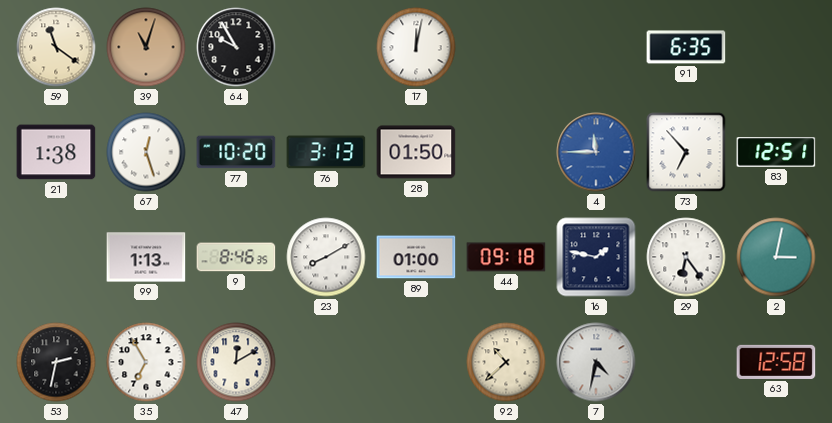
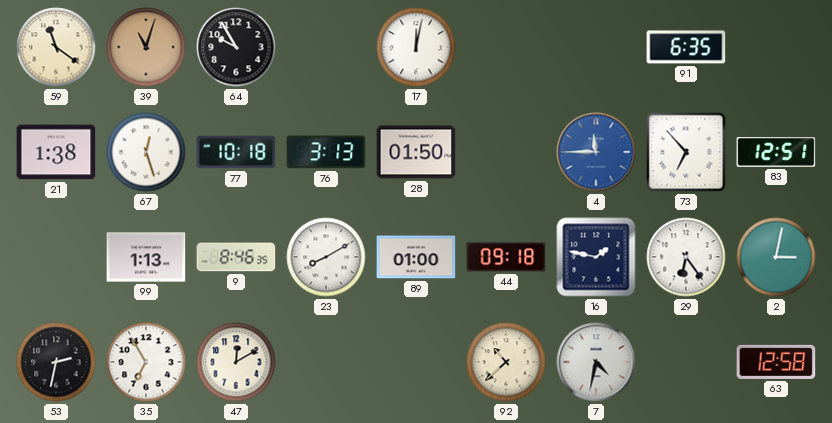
77: 10:20 -> 10:18 (236, 152)
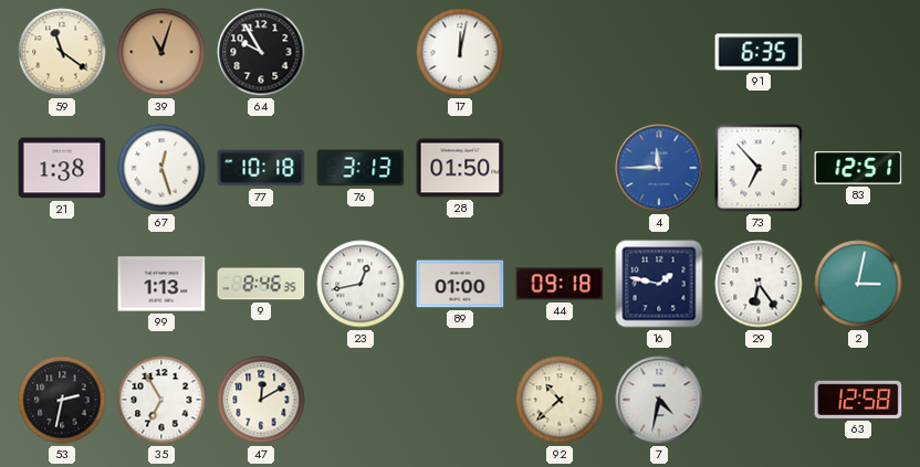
23: 8:10 -> 12:43 (360, 284)
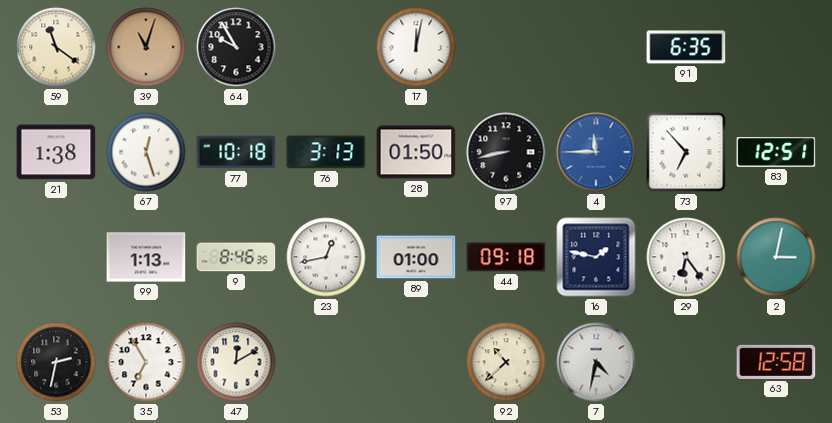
97: none -> 8:43 (506, 152)
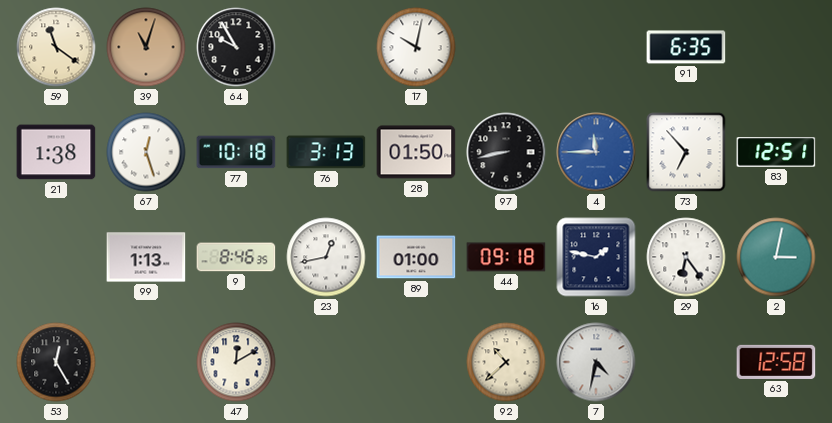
17: 12:02 -> 10:02 (416, 47)
53: 2:32 -> 12:25 (56, 362)
35: 6:55 -> none (146, 362)
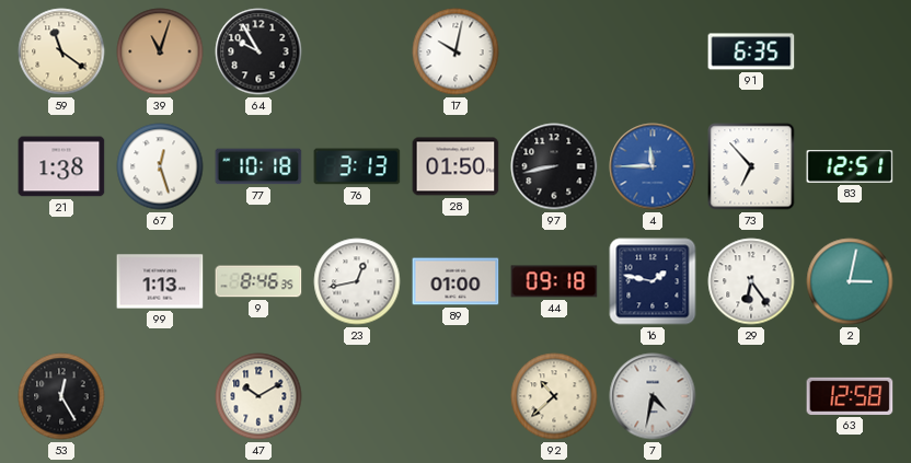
47: 12:10 -> 10:10 (258, 396)
